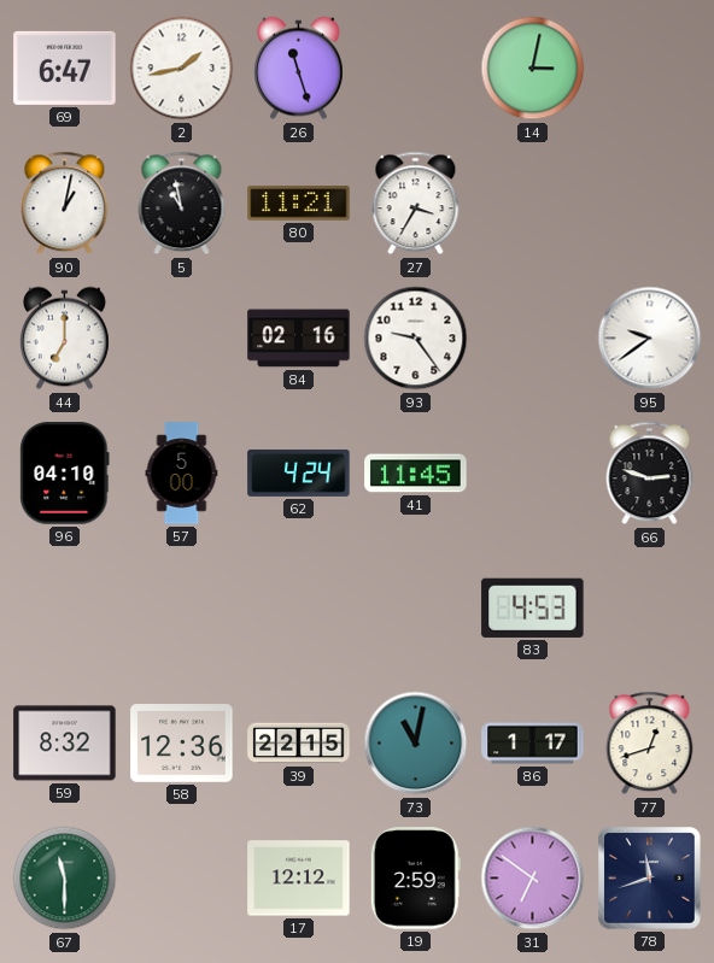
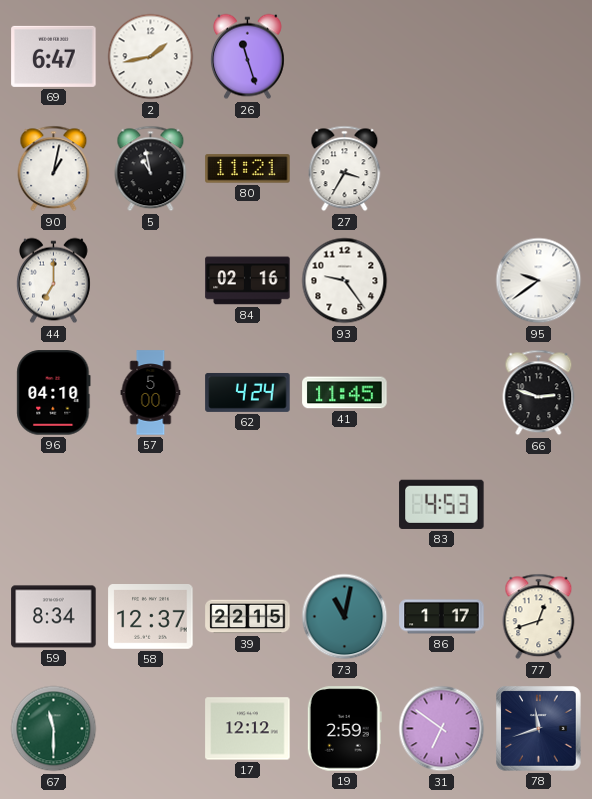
14: 3:02 -> none (533, 69)
59: 8:32 -> 8:34 (54, 617)
58: 12:36 -> 12:37 (151, 617)
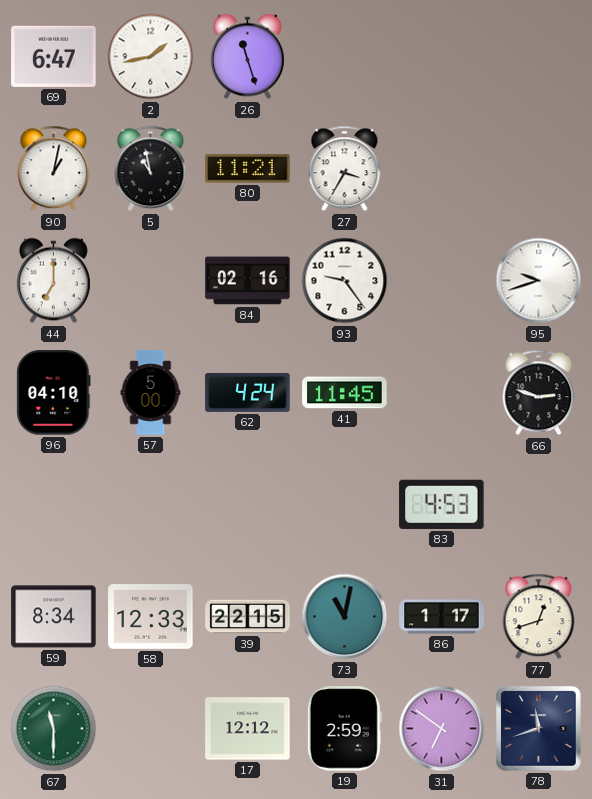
95: 9:39 -> 9:42 (539, 281)
58: 12:37 -> 12:33 (151, 617)
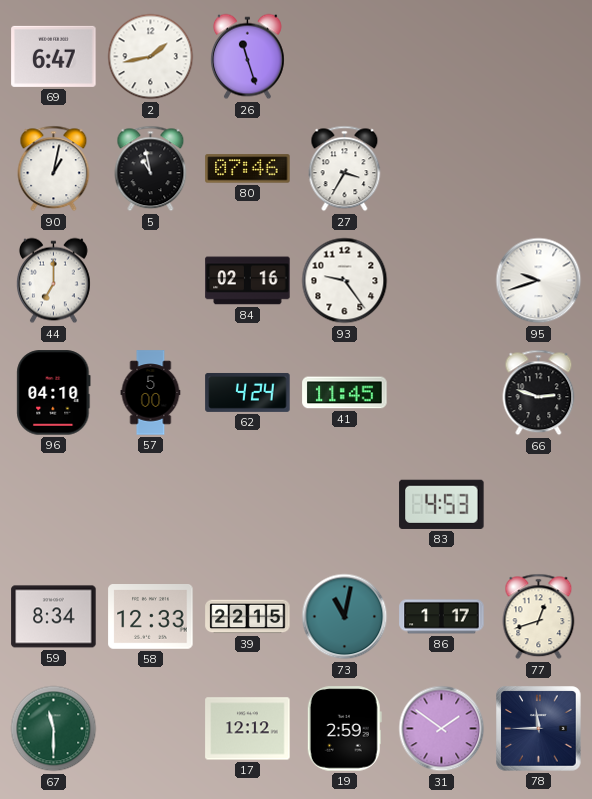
80: 11:21 -> 07:46 (248, 169)
31: 6:51 -> 1:51 (442, 729)
78: 11:42 -> 11:45 (539, 729)
